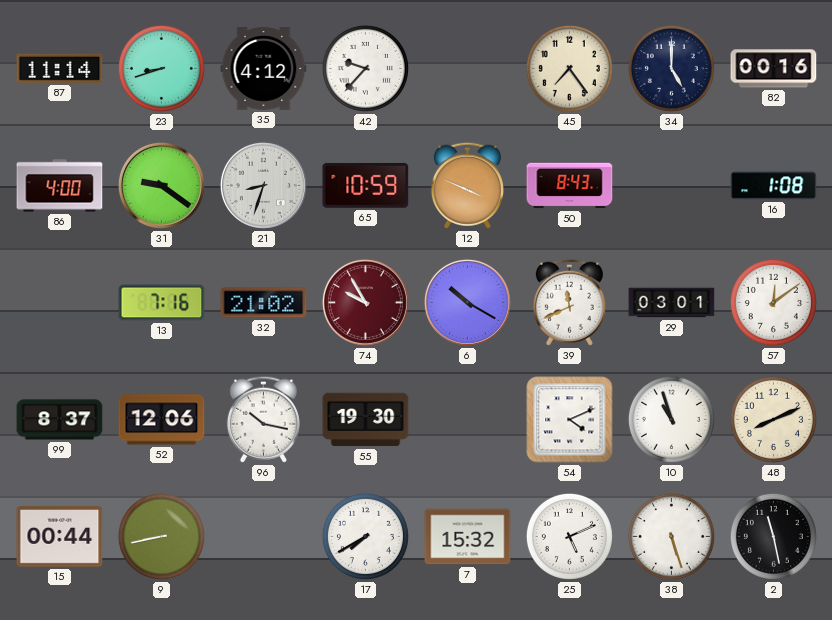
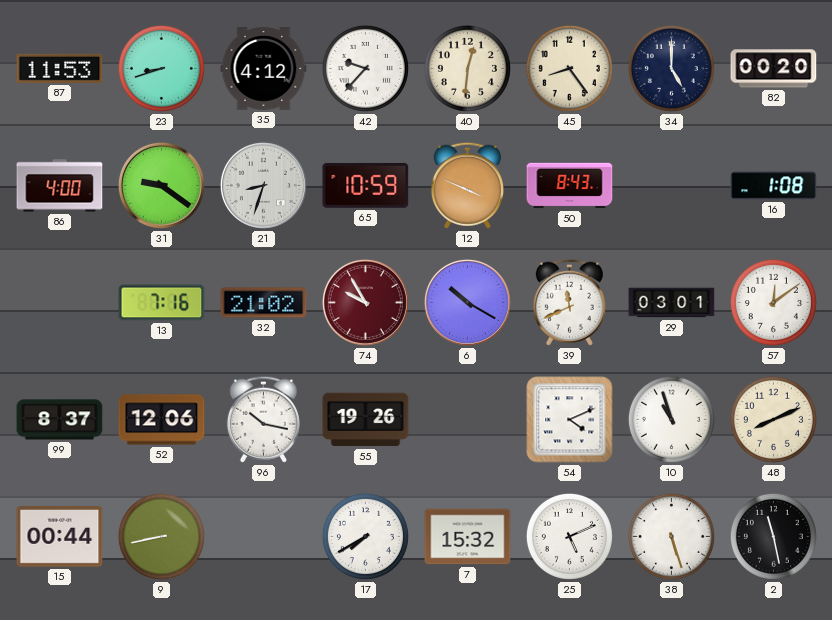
87: 11:14 -> 11:53 (60, 68)
40: none -> 12:31 (467, 68)
45: 7:24 -> 8:24 (569, 68)
82: 00:16 -> 00:20 (774, 69)
55: 19:30 -> 19:26 (366, 420)
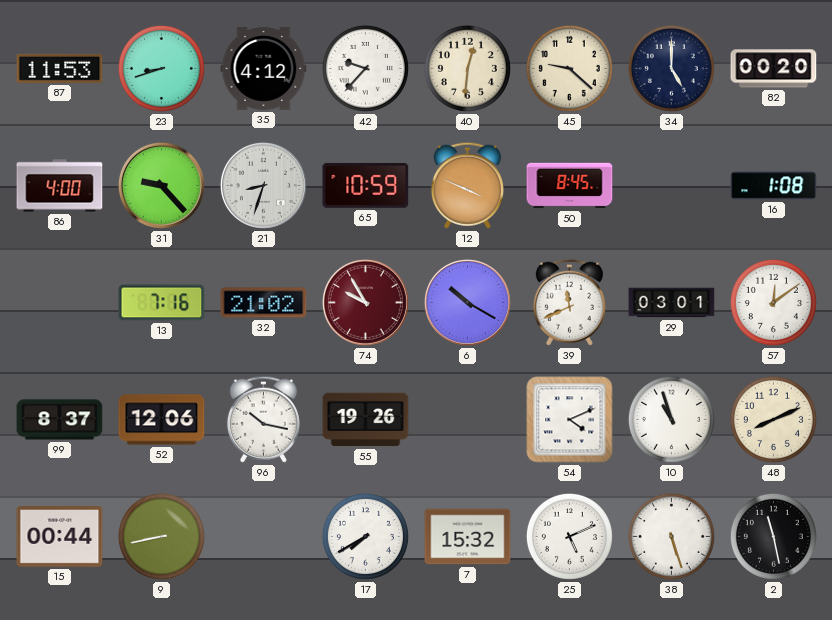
45: 8:24 -> 9:22 (569, 68)
31: 9:21 -> 9:23 (161, 185)
50: 8:43 -> 8:45 (570, 186)
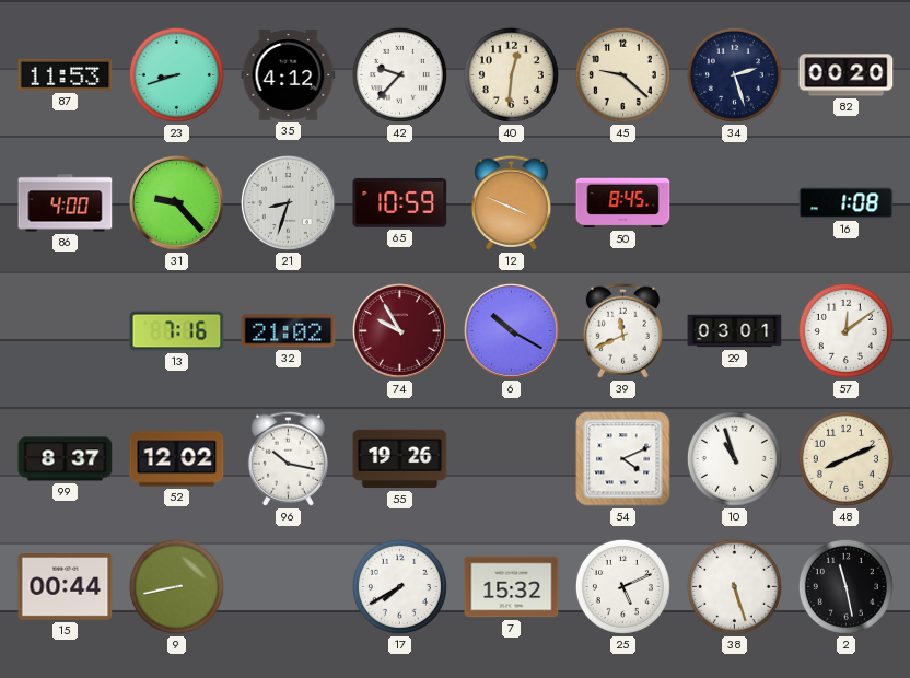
34: 5:00 -> 2:27 (734, 74)
52: 12:06 -> 12:02 (177, 459)
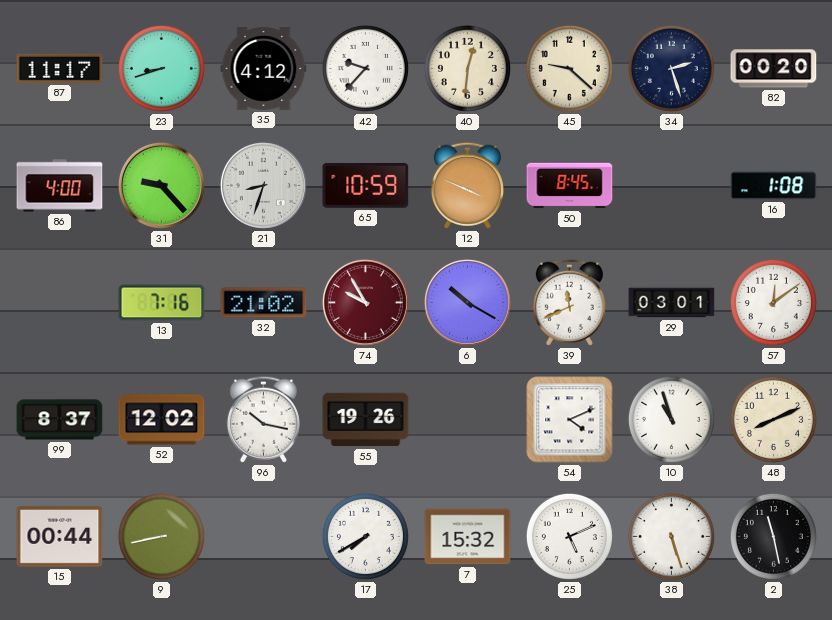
87: 11:53 -> 11:17 (60, 68)
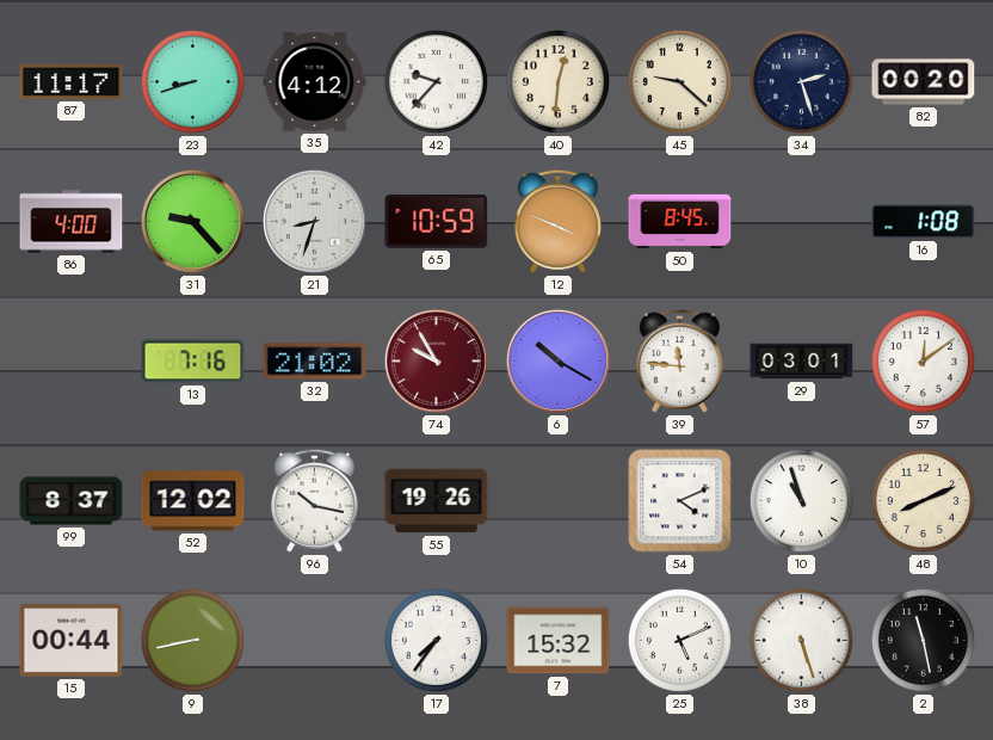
39: 11:41 -> 11:46 (679, 360)
17: 7:40 -> 7:36 (436, 640)
